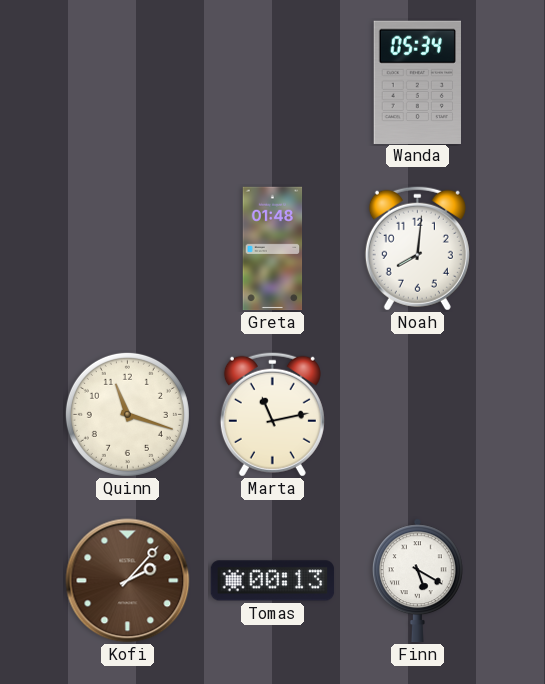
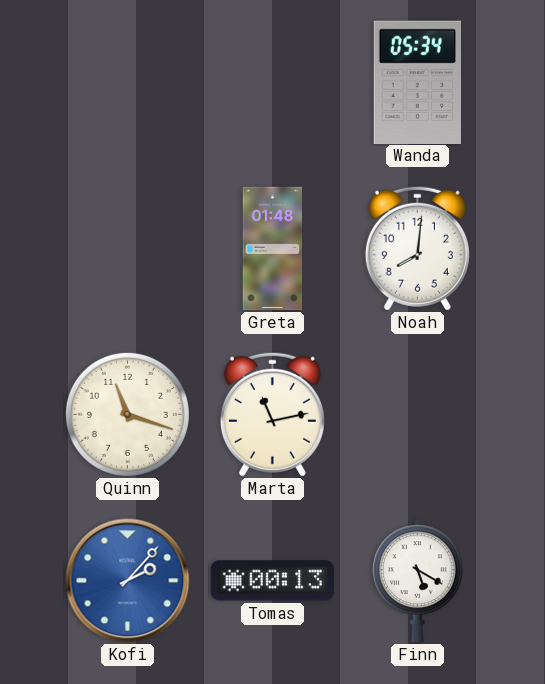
Kofi dial: brown -> blue (128, 581)
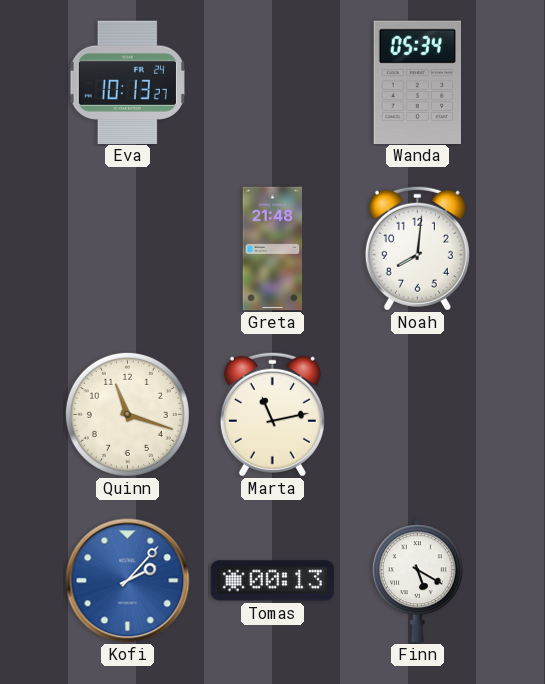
Eva: none -> 10:13 (127, 82)
Greta: 01:48 -> 21:48 (273, 249)
